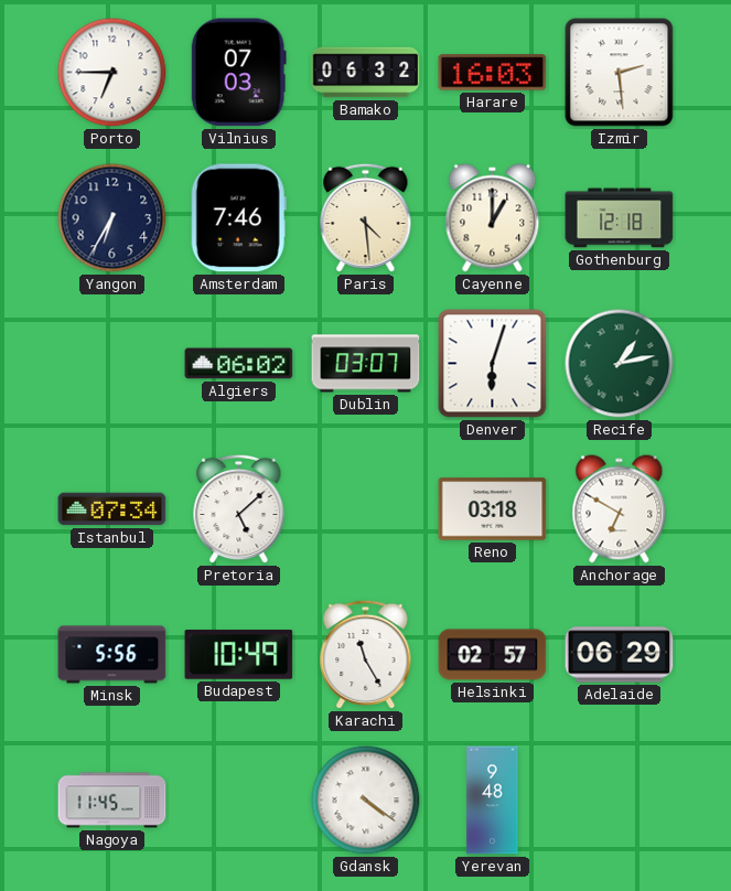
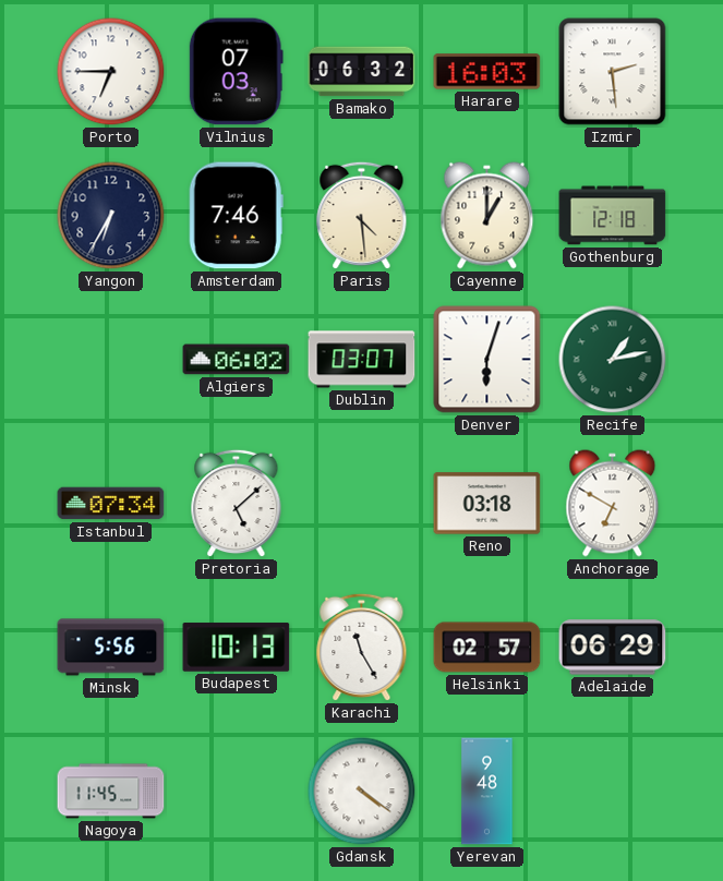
Budapest: 10:49 -> 10:13 (237, 648)
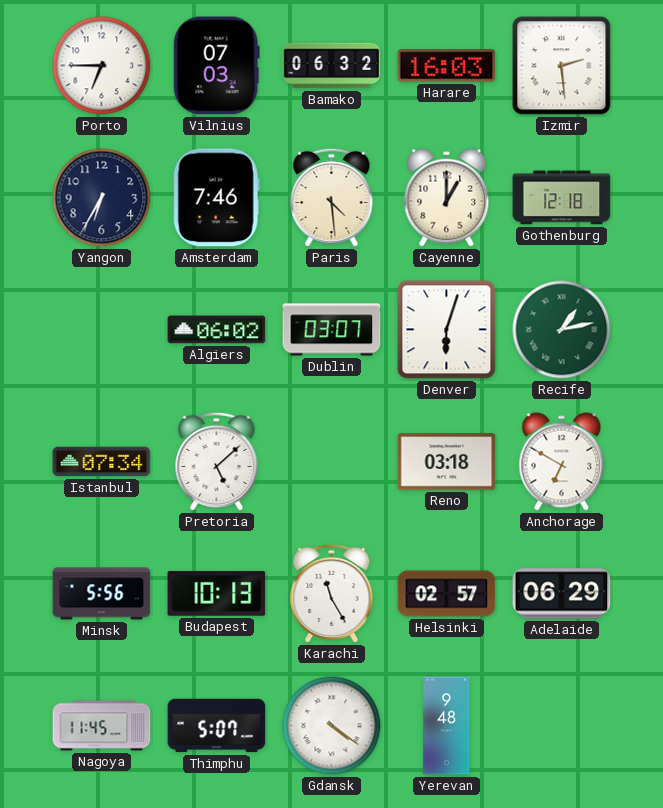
Thimphu: none -> 5:07 (217, 726)
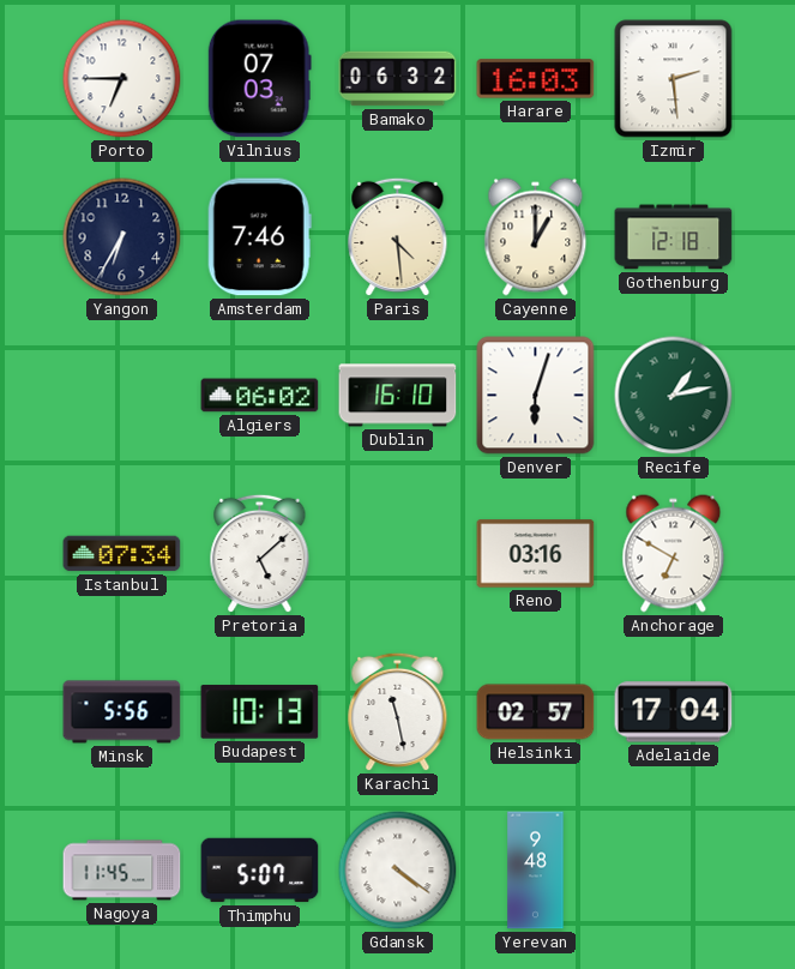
Dublin: 03:07 -> 16:10 (398, 396)
Reno: 03:18 -> 03:16 (536, 554)
Karachi: 11:25 -> 11:28 (398, 712)
Adelaide: 06:29 -> 17:04 (674, 712)
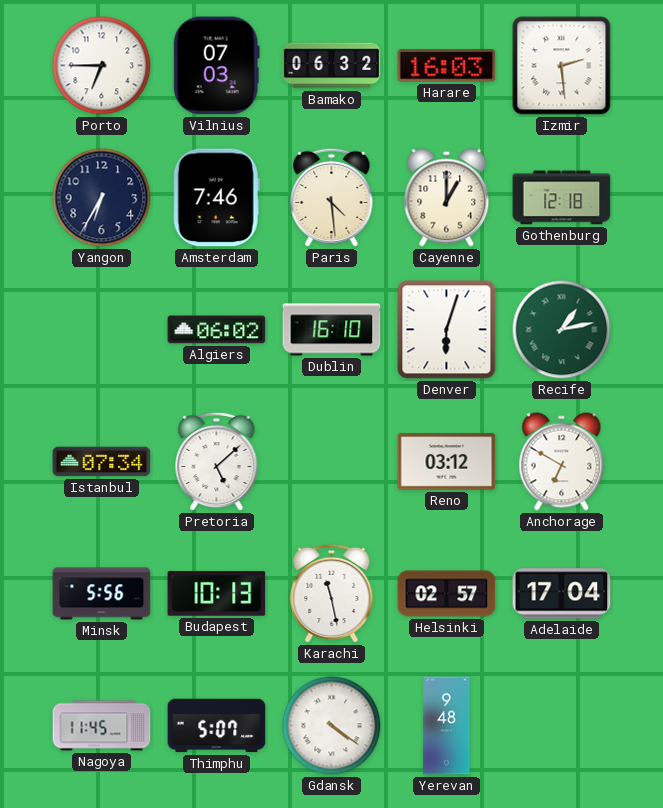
Reno: 03:16 -> 03:12 (447, 462)
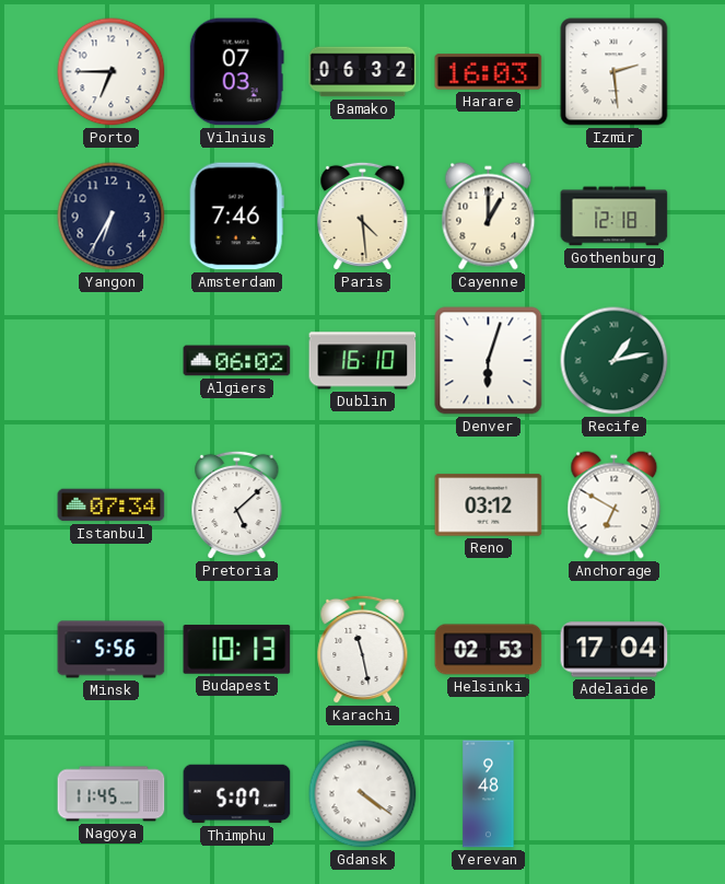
Helsinki: 02:57 -> 02:53 (489, 650)
